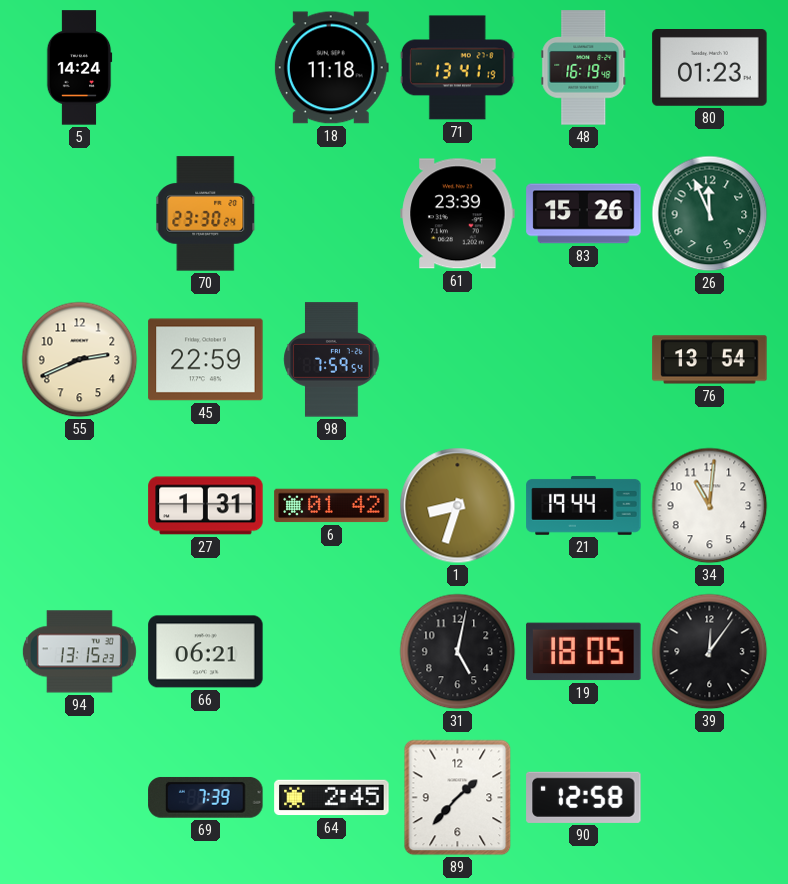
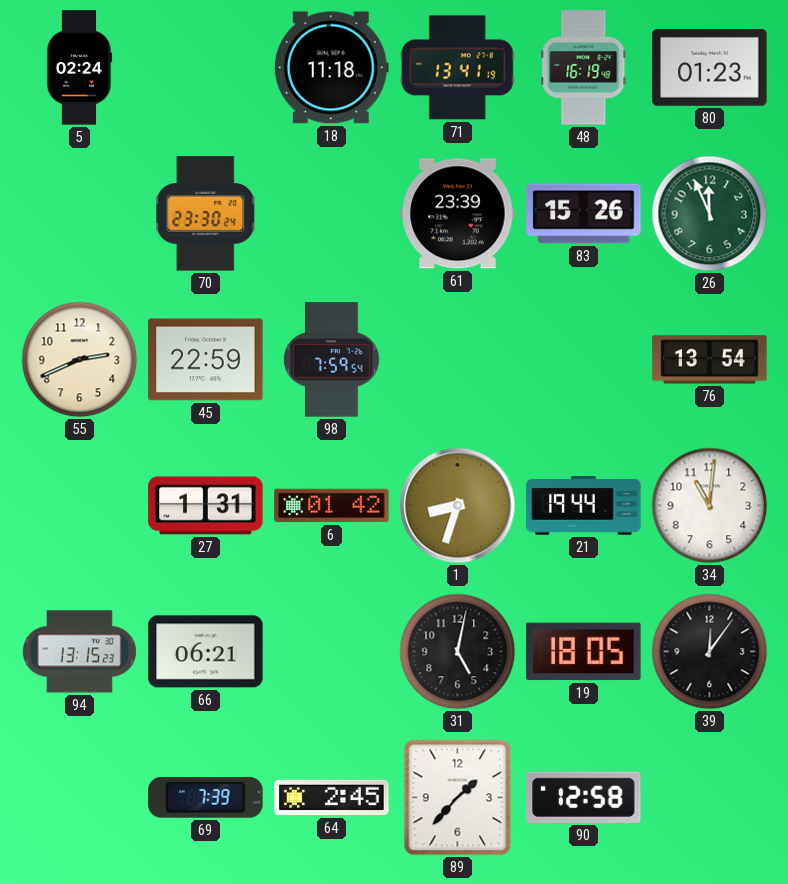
5: 14:24 -> 02:24 (79, 68)
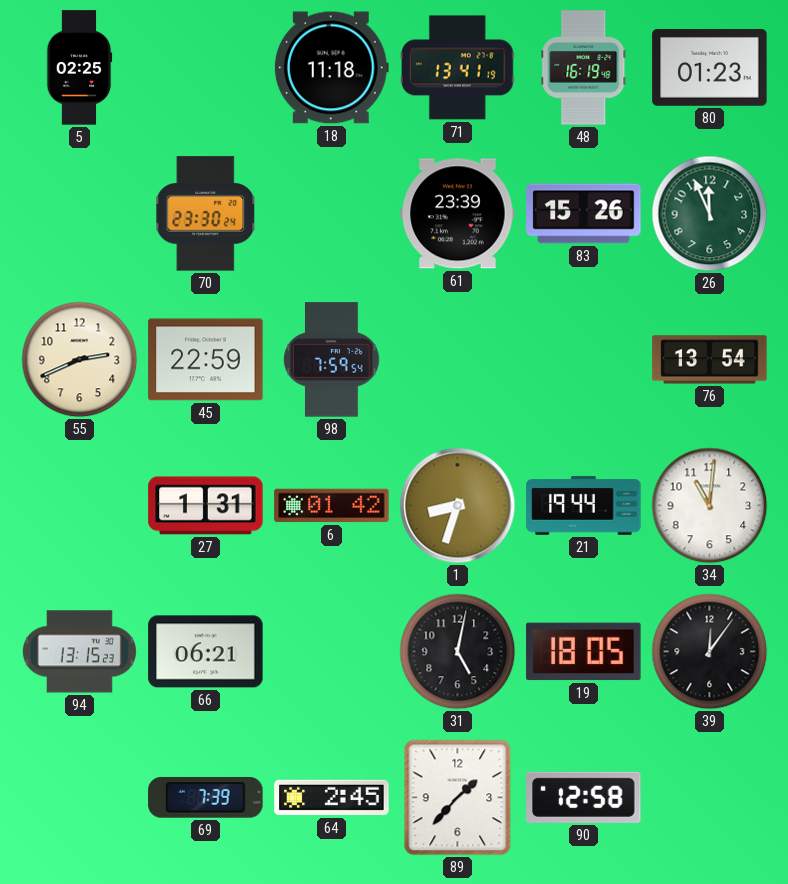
5: 02:24 -> 02:25 (79, 68)
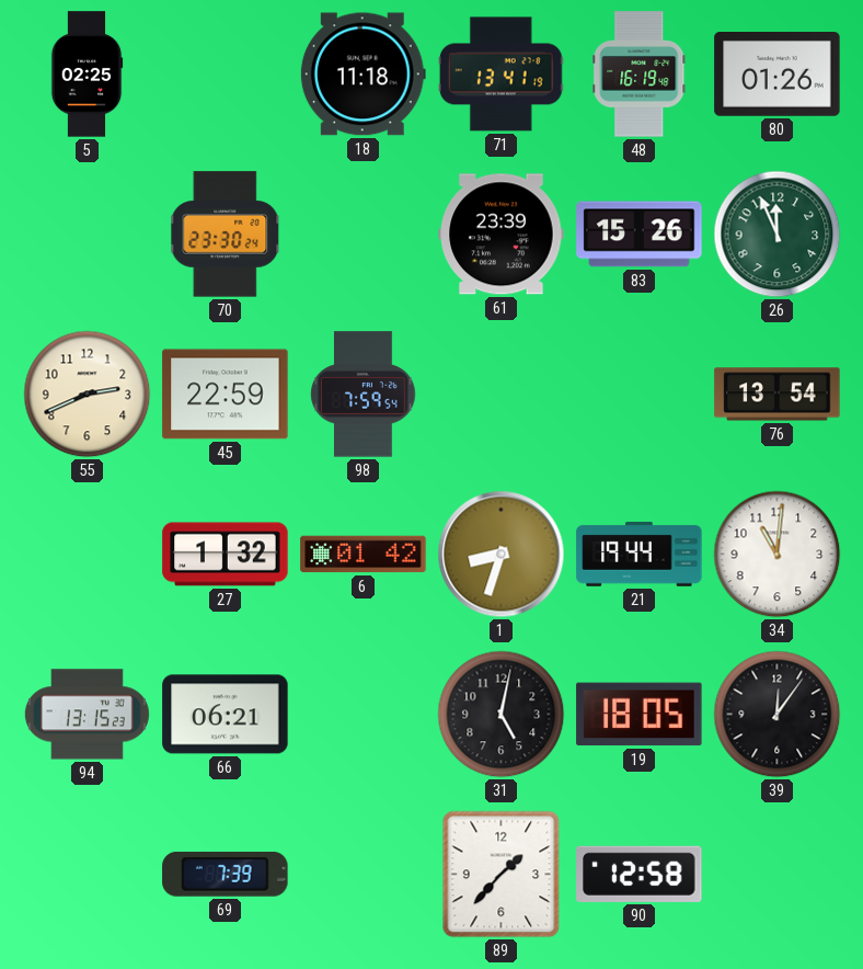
80: 01:23 -> 01:26 (778, 75)
27: 1:31 -> 1:32 (226, 555)
64: 2:45 -> none (332, 798)
